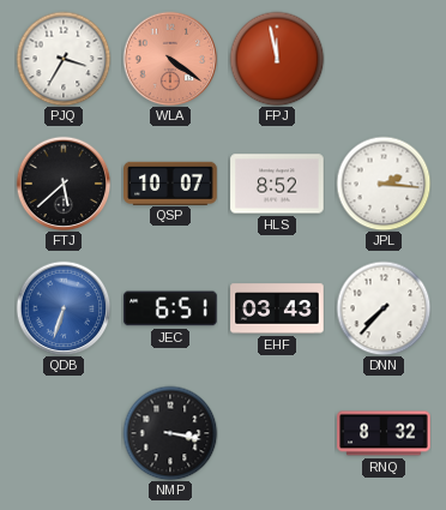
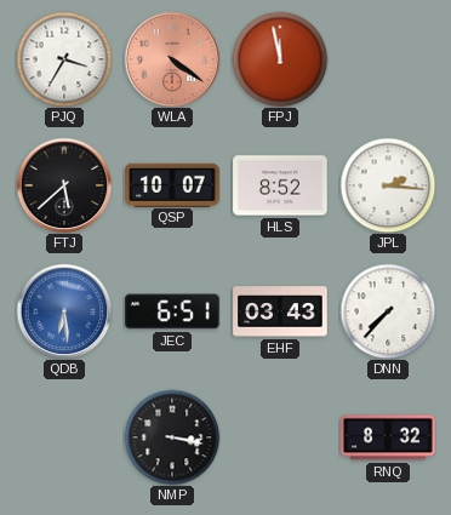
QDB: 6:33 -> 6:29 (64, 311)
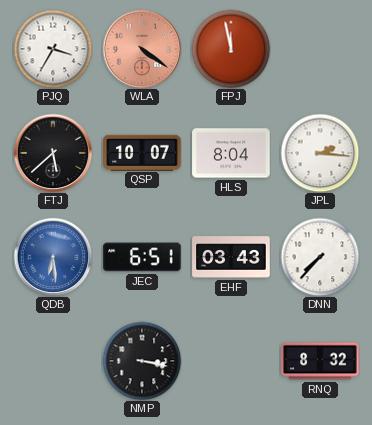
HLS: 8:52 -> 8:04 (231, 153)
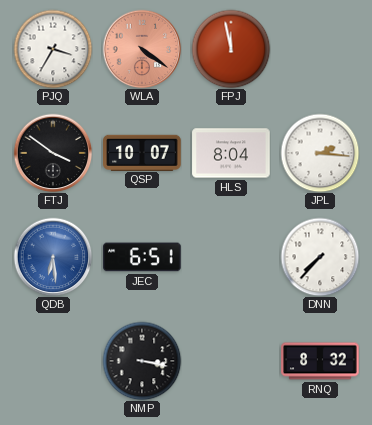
FTJ: 5:38 -> 3:51 (53, 153)
EHF: 03:43 -> none (231, 257)
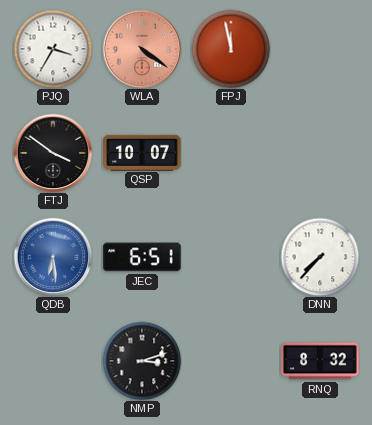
HLS: 8:04 -> none (231, 153)
JPL: 2:16 -> none (320, 153)
NMP: 3:17 -> 3:12 (142, 361)
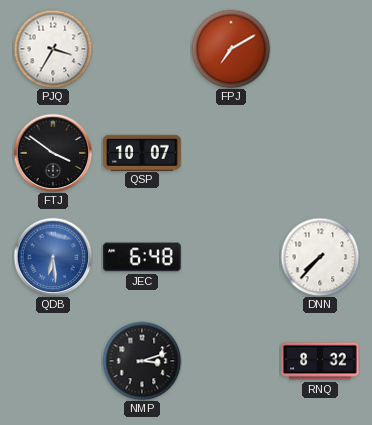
WLA: 4:21 -> none (142, 49)
FPJ: 11:58 -> 7:10 (231, 49)
JEC: 6:51 -> 6:48 (142, 257)
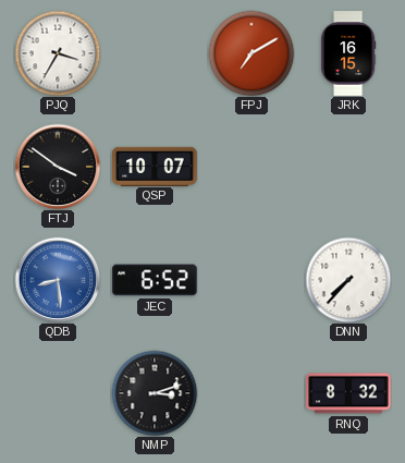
JRK: none -> 16:15 (348, 53)
QDB: 6:29 -> 8:29 (58, 280)
JEC: 6:48 -> 6:52 (155, 280)
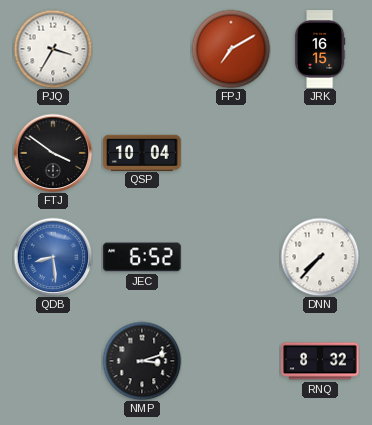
QSP: 10:07 -> 10:04 (142, 152)
